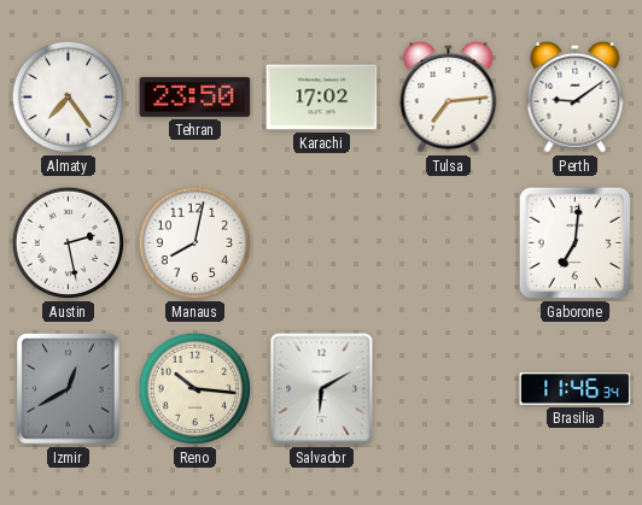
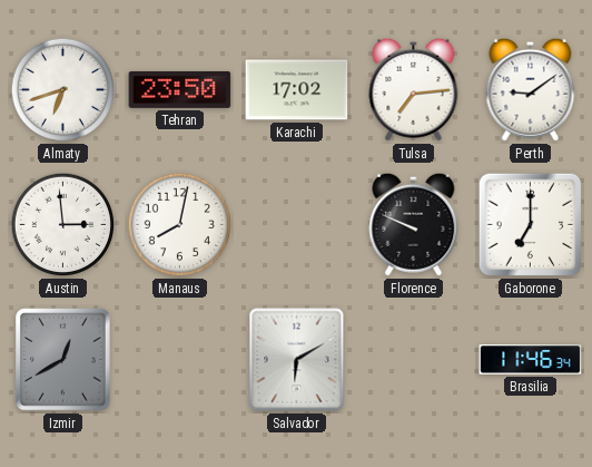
Almaty: 7:24 -> 6:42 (63, 90)
Austin: 2:28 -> 2:59 (63, 225)
Florence: none -> 9:49 (414, 224)
Gaborone: 7:01 -> 7:00 (531, 225)
Reno: 10:16 -> none (195, 389)
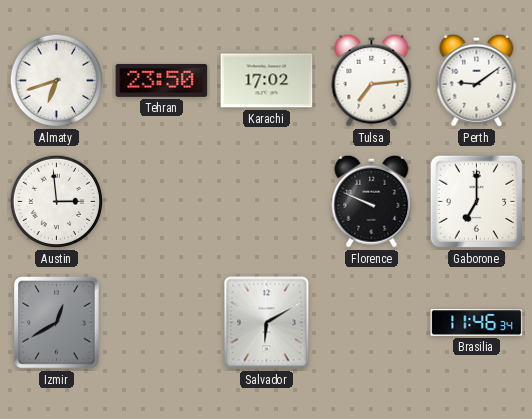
Manaus: 8:02 -> none (180, 225)
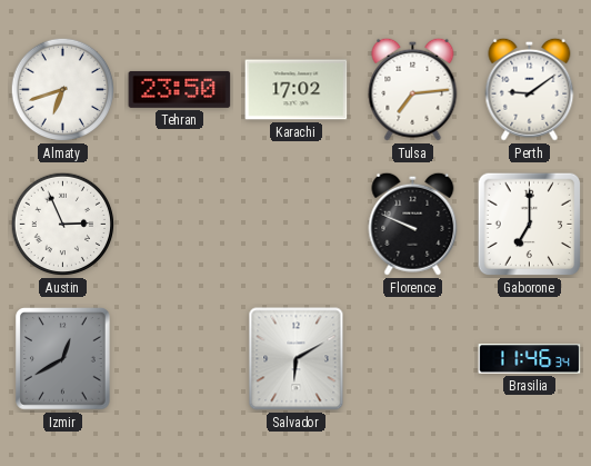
Austin: 2:59 -> 2:56 (63, 225)
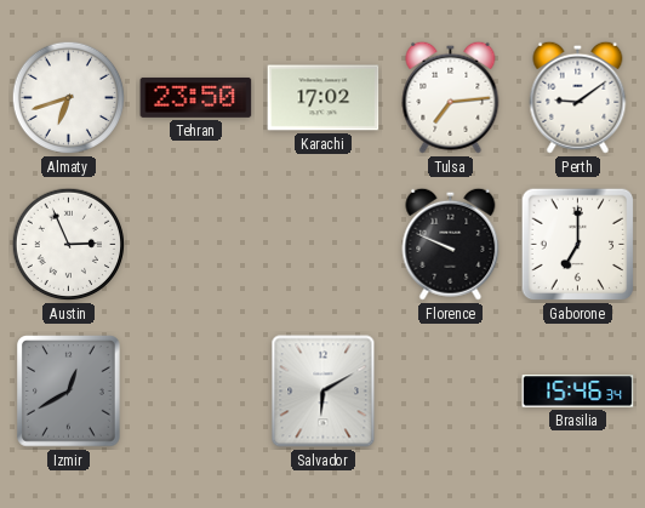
Brasilia: 11:46 -> 15:46 (578, 392)
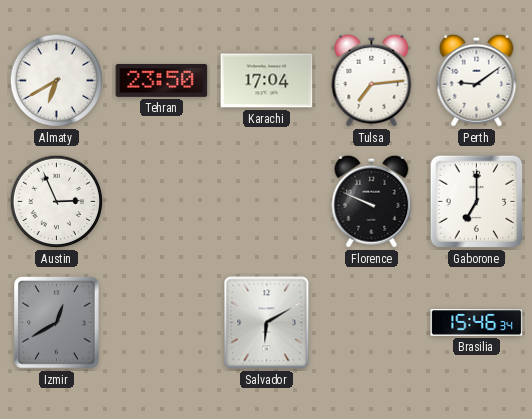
Almaty: 6:42 -> 6:40 (57, 81)
Karachi: 17:02 -> 17:04 (267, 81)
